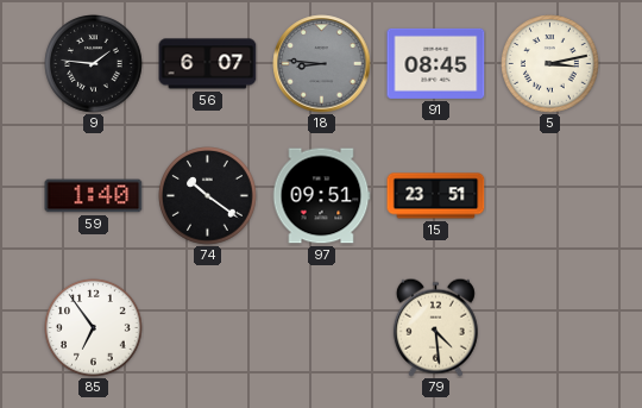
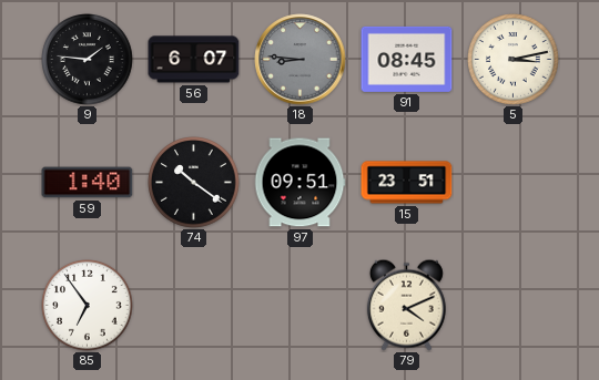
79: 4:29 -> 4:11 (406, 305)
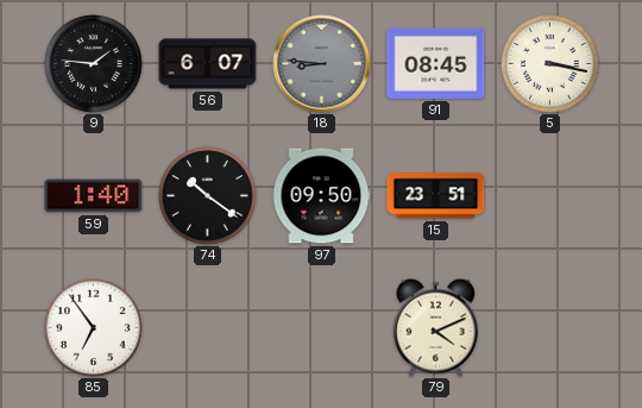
5: 3:13 -> 3:17 (550, 64)
97: 09:51 -> 09:50 (321, 196)
